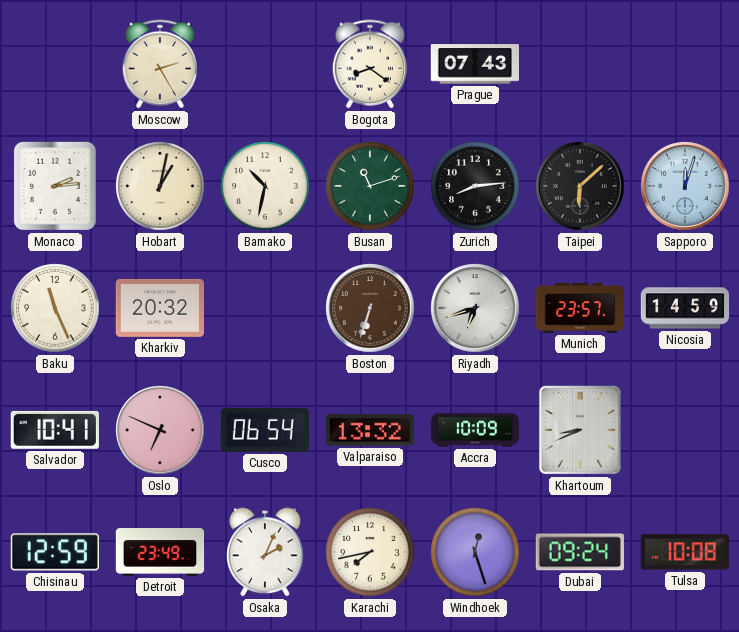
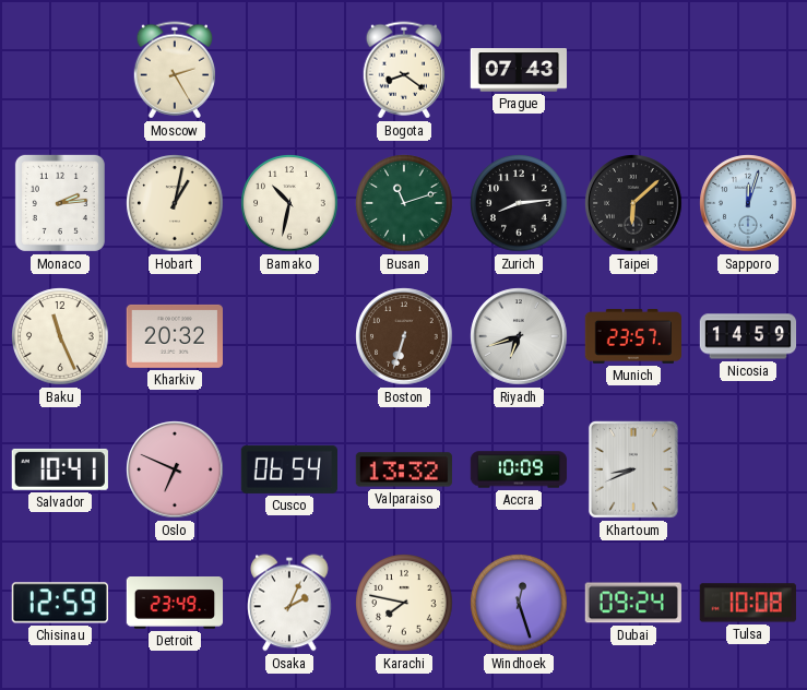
Karachi: 7:43 -> 7:47 (404, 603)
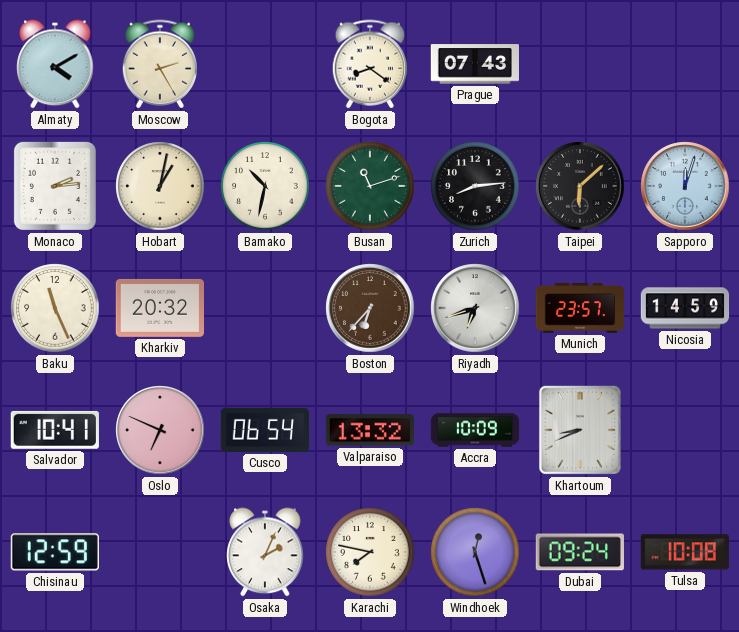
Almaty: none -> 4:10 (55, 64)
Boston: 6:33 -> 6:37 (370, 308)
Detroit: 23:49 -> none (175, 603)
